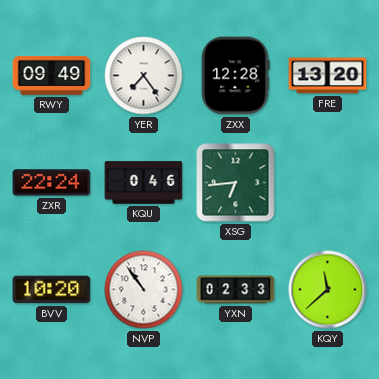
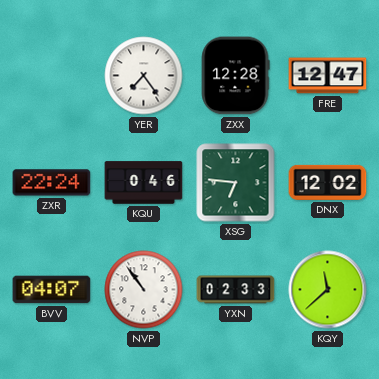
RWY: 09:49 -> none (52, 76)
FRE: 13:20 -> 12:47 (328, 76)
XSG: 6:44 -> 6:46 (236, 183)
DNX: none -> 12:02 (328, 182)
BVV: 10:20 -> 04:07 (52, 290)
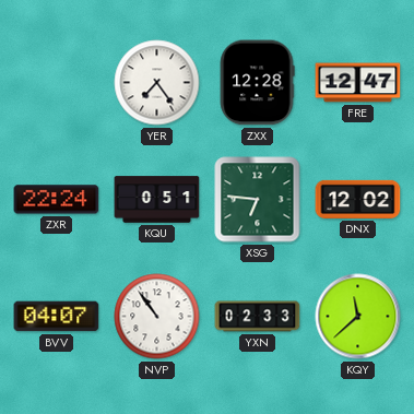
KQU: 0:46 -> 0:51 (157, 200)
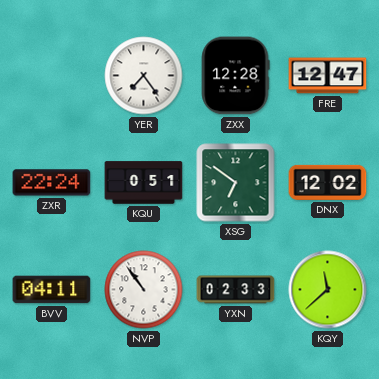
XSG: 6:46 -> 6:51 (236, 183)
BVV: 04:07 -> 04:11 (52, 290)
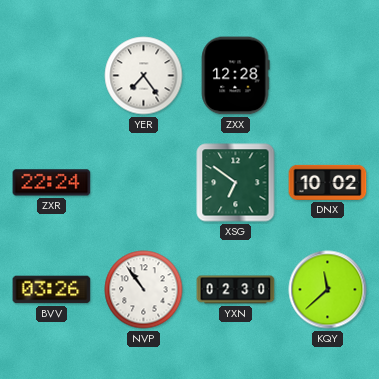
FRE: 12:47 -> none (328, 76)
KQU: 0:51 -> none (144, 183)
DNX: 12:02 -> 10:02 (328, 182)
BVV: 04:11 -> 03:26 (52, 290)
YXN: 02:33 -> 02:30 (236, 290)
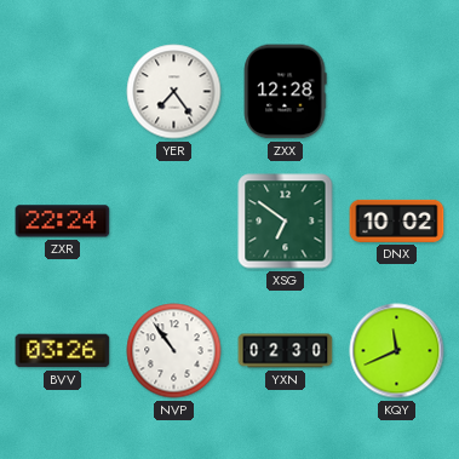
KQY: 11:38 -> 11:41 (397, 351)
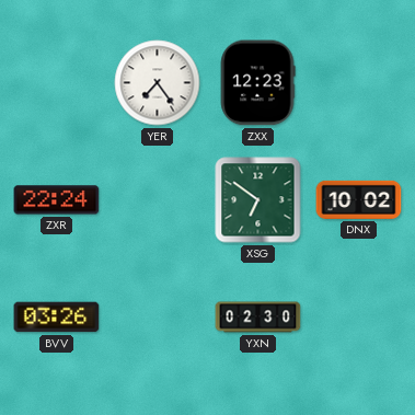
ZXX: 12:28 -> 12:23 (257, 83)
NVP: 10:54 -> none (174, 351)
KQY: 11:41 -> none (397, 351)
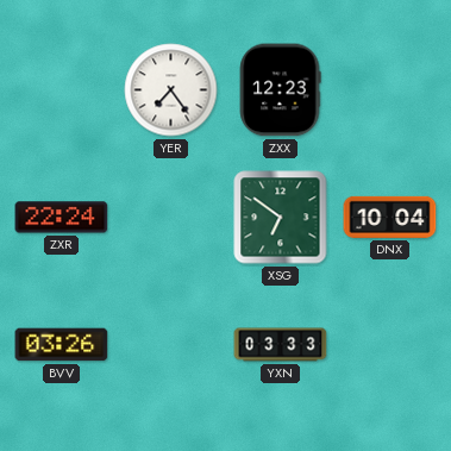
DNX: 10:02 -> 10:04 (390, 217)
YXN: 02:30 -> 03:33 (281, 345)
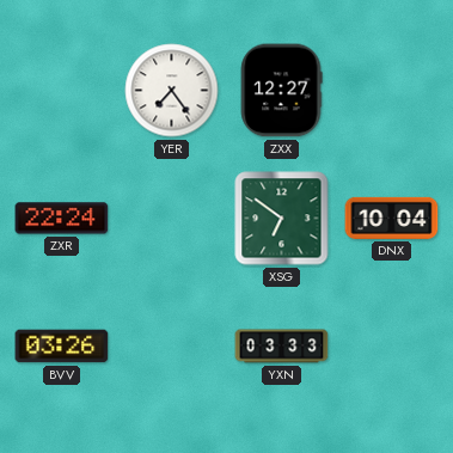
ZXX: 12:23 -> 12:27 (281, 91)
